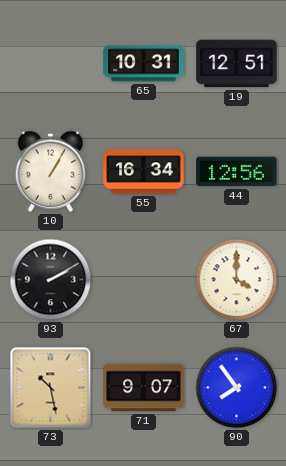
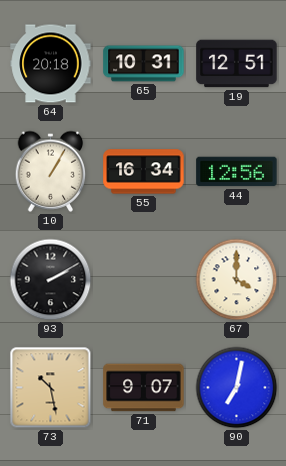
64: none -> 20:18 (51, 64)
90: 7:54 -> 7:02 (237, 388)
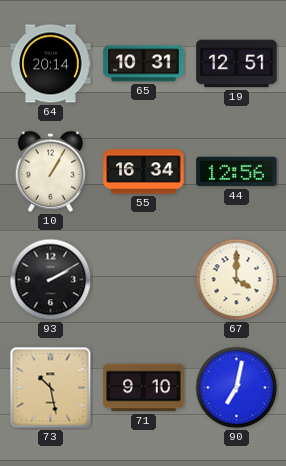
64: 20:18 -> 20:14 (51, 64)
71: 9:07 -> 9:10 (144, 388)
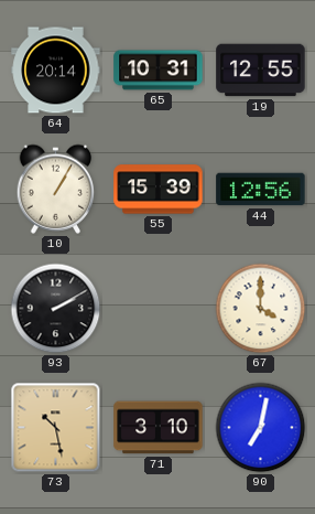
19: 12:51 -> 12:55 (261, 71)
55: 16:34 -> 15:39 (159, 190)
71: 9:10 -> 3:10 (159, 428)
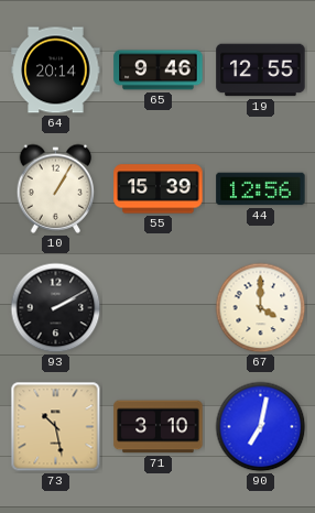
65: 10:31 -> 9:46 (159, 70)
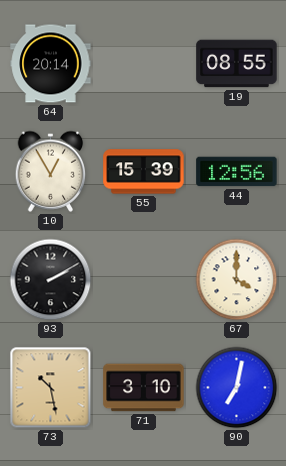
65: 9:46 -> none (159, 70)
19: 12:55 -> 08:55 (237, 64)
10: 1:05 -> 12:55 (51, 171)
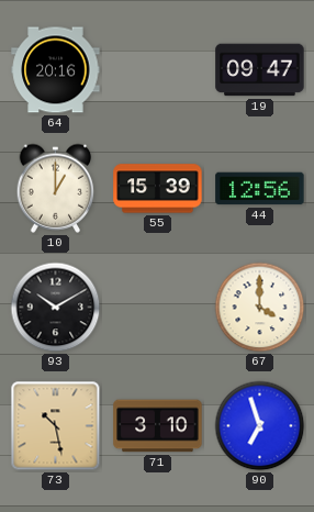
64: 20:14 -> 20:16 (56, 70)
19: 08:55 -> 09:47 (260, 70)
10: 12:55 -> 1:00 (56, 188)
93: 2:10 -> 10:10 (56, 308)
90: 7:02 -> 6:57 (260, 426)
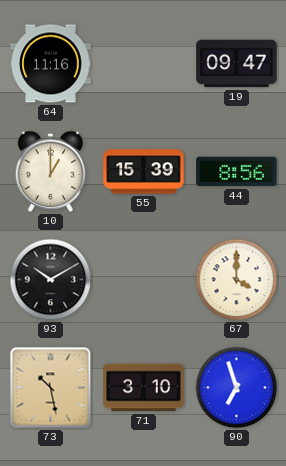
64: 20:16 -> 11:16 (51, 64)
44: 12:56 -> 8:56 (237, 172)
